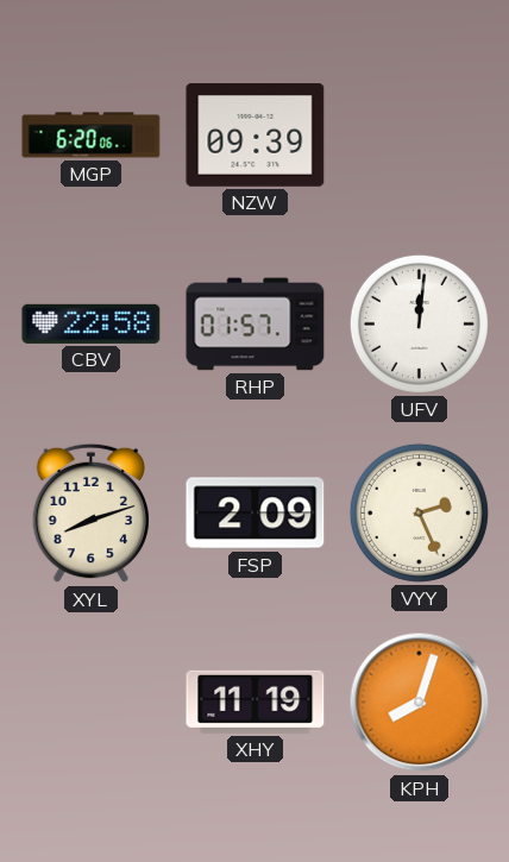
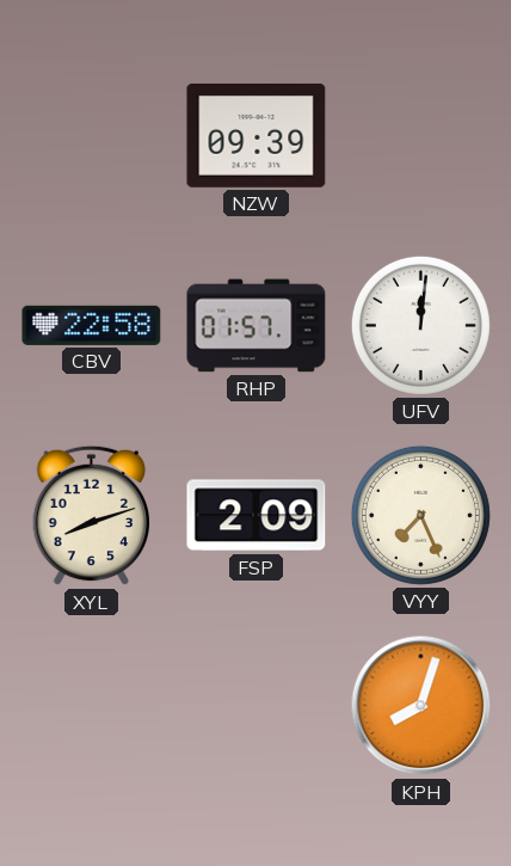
MGP: 6:20 -> none (92, 136)
VYY: 2:26 -> 7:26 (420, 515)
XHY: 11:19 -> none (256, 701)
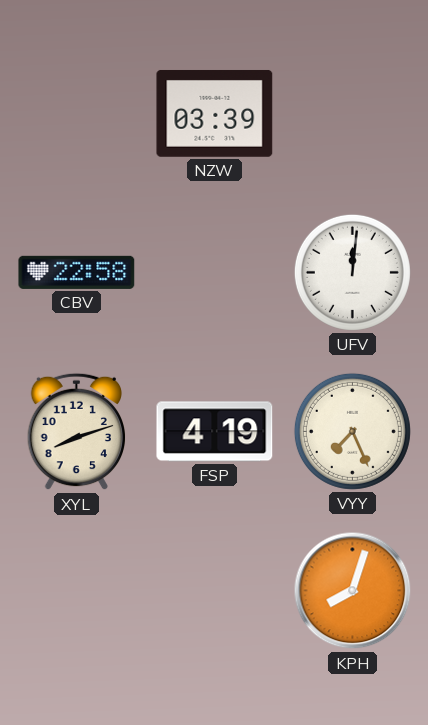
NZW: 09:39 -> 03:39 (215, 114)
RHP: 01:57 -> none (257, 326)
FSP: 2:09 -> 4:19 (215, 432)
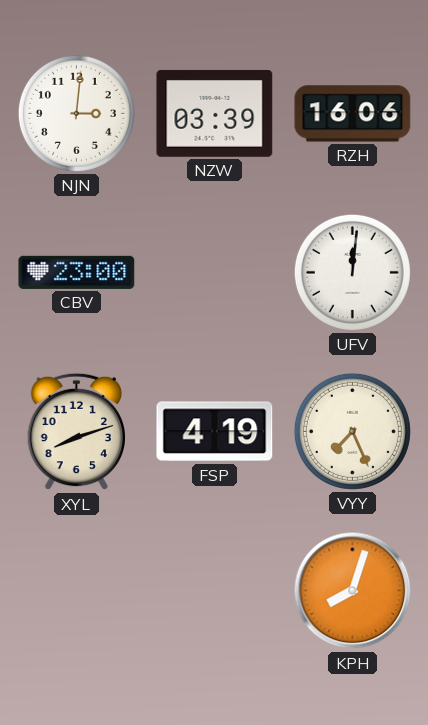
NJN: none -> 3:01 (76, 113)
RZH: none -> 16:06 (353, 114)
CBV: 22:58 -> 23:00 (77, 272)
